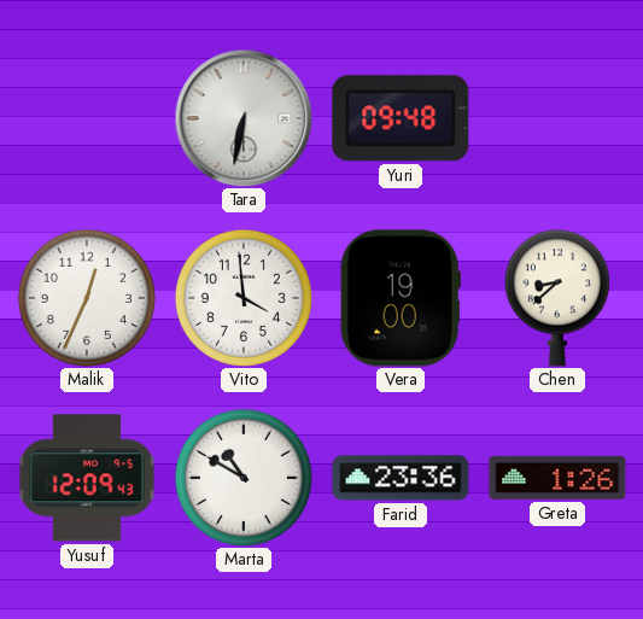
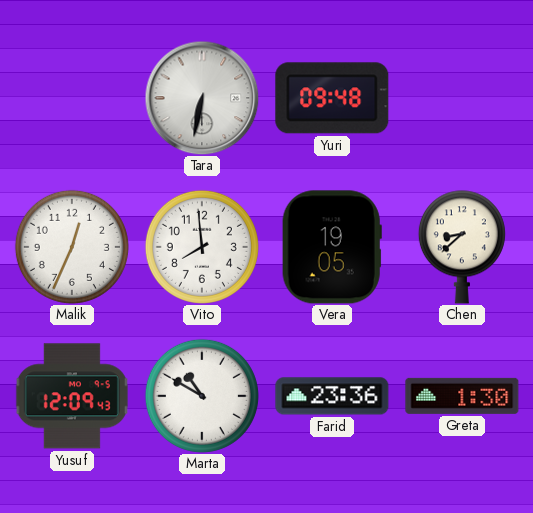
Vito: 3:59 -> 7:59 (202, 247)
Vera: 19:00 -> 19:05 (332, 247)
Greta: 1:26 -> 1:30 (462, 396)
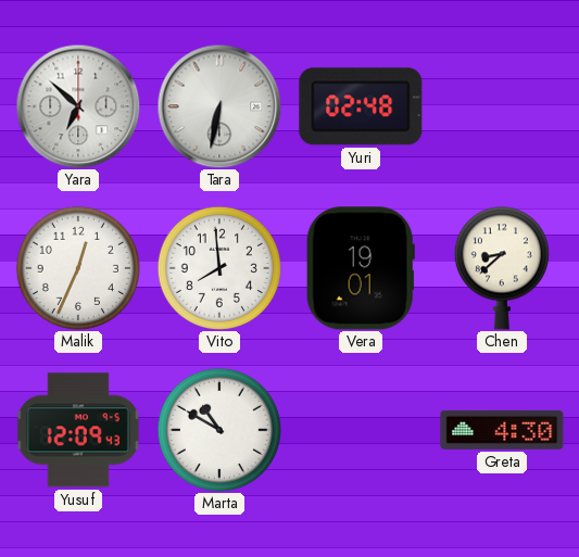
Yara: none -> 6:52 (78, 106)
Yuri: 09:48 -> 02:48 (361, 106)
Vera: 19:05 -> 19:01 (361, 268)
Farid: 23:36 -> none (332, 396)
Greta: 1:30 -> 4:30 (502, 430)
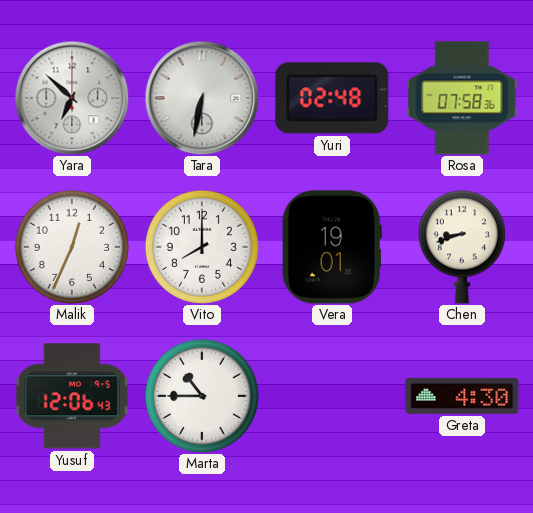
Rosa: none -> 07:58 (462, 98)
Vito: 7:59 -> 8:00 (202, 247)
Chen: 8:38 -> 8:42 (462, 247)
Yusuf: 12:09 -> 12:06 (72, 396)
Marta: 10:50 -> 10:45 (202, 396)
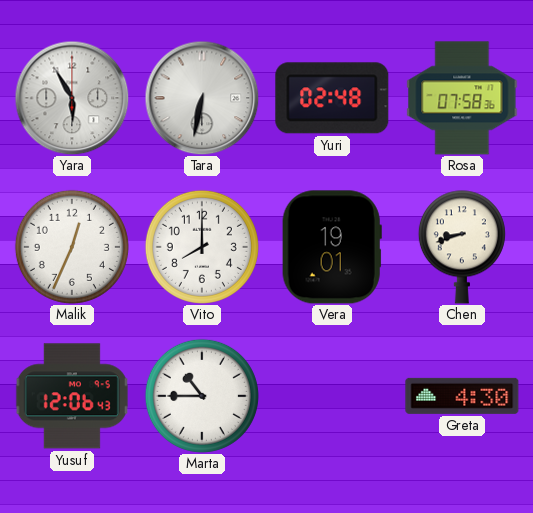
Yara: 6:52 -> 5:55 (72, 98)
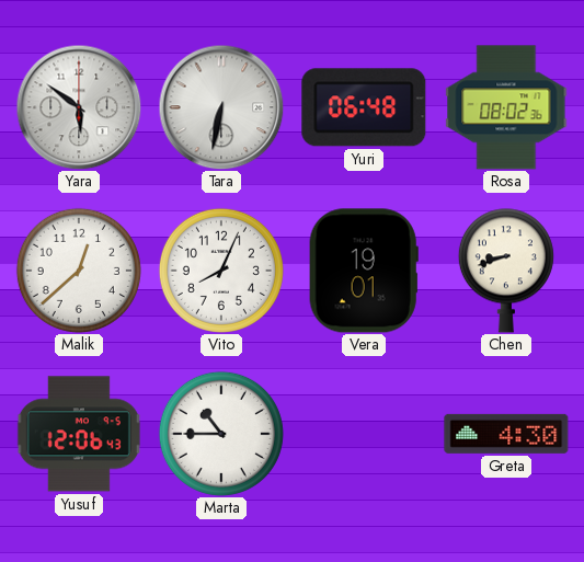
Yara: 5:55 -> 5:51 (79, 107)
Yuri: 02:48 -> 06:48 (364, 107)
Rosa: 07:58 -> 08:02 (506, 107)
Malik: 12:34 -> 12:38 (79, 271)
Vito: 8:00 -> 8:04 (221, 271)
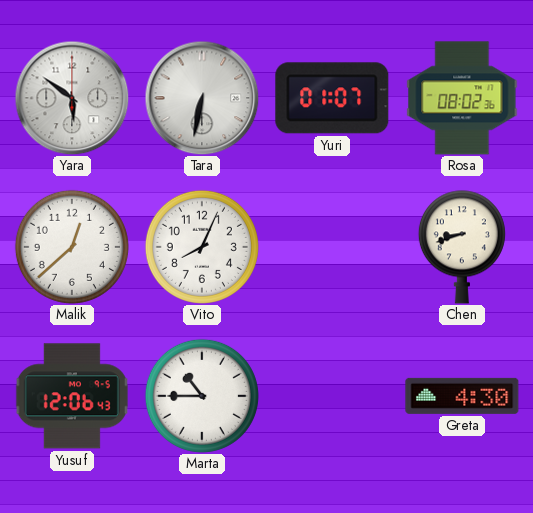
Yuri: 06:48 -> 01:07 (332, 98)
Vera: 19:01 -> none (364, 271)
